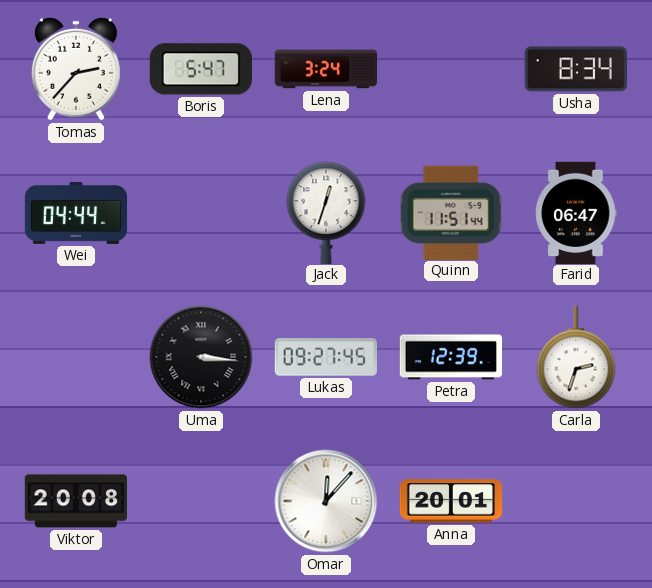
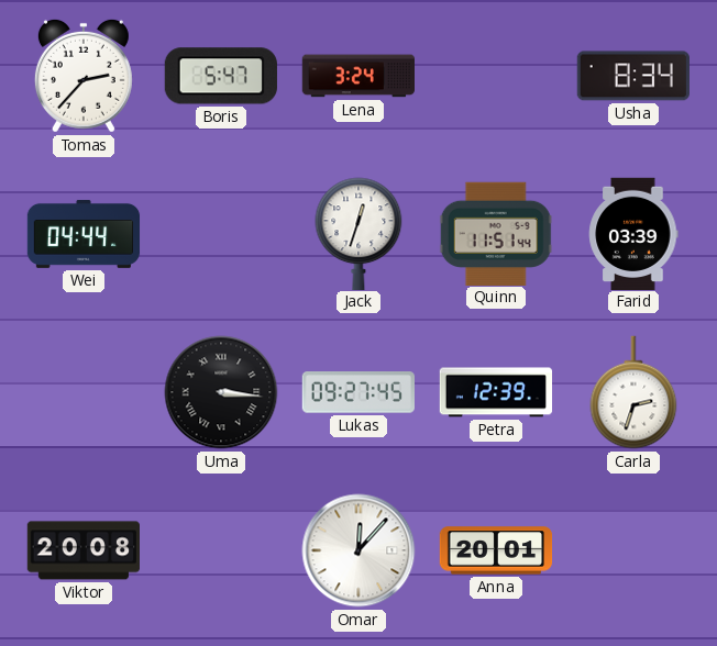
Farid: 06:47 -> 03:39 (633, 233)
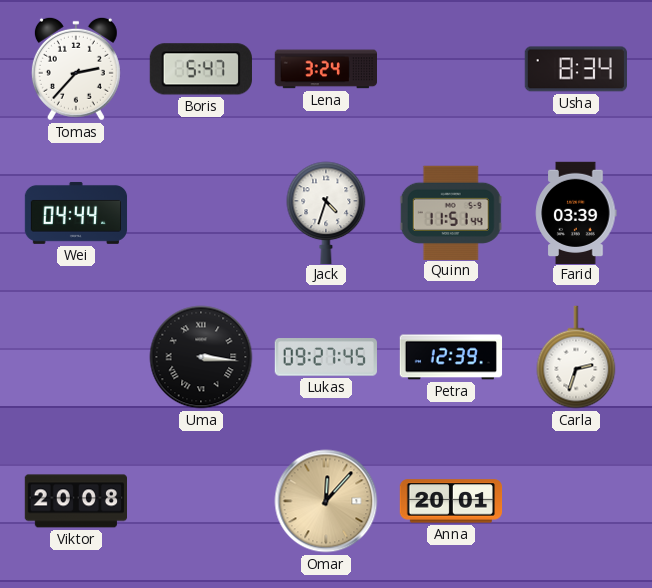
Jack: 12:33 -> 4:33 (326, 212)
Omar dial: white -> champagne (326, 501)
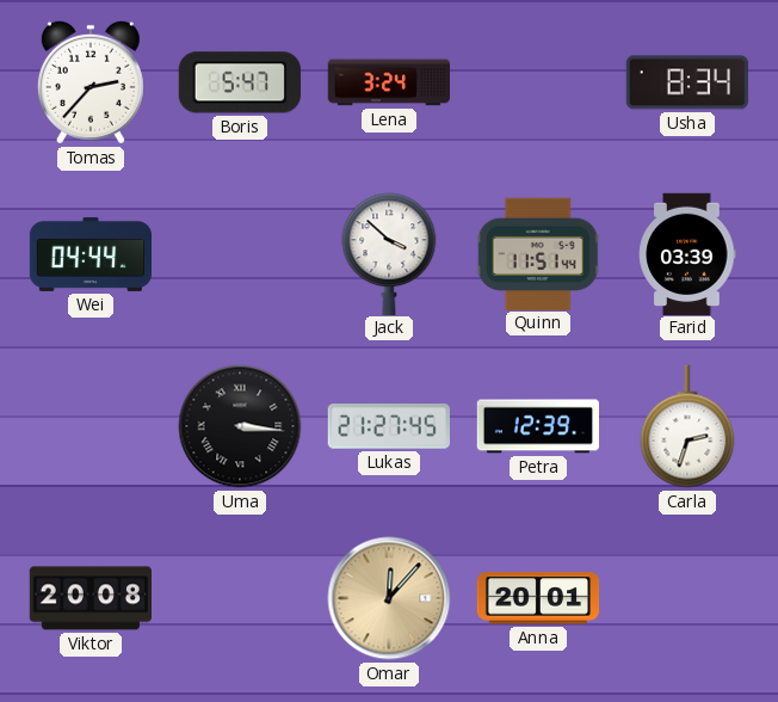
Jack: 4:33 -> 3:52 (389, 253)
Lukas: 09:27 -> 21:27 (389, 426)
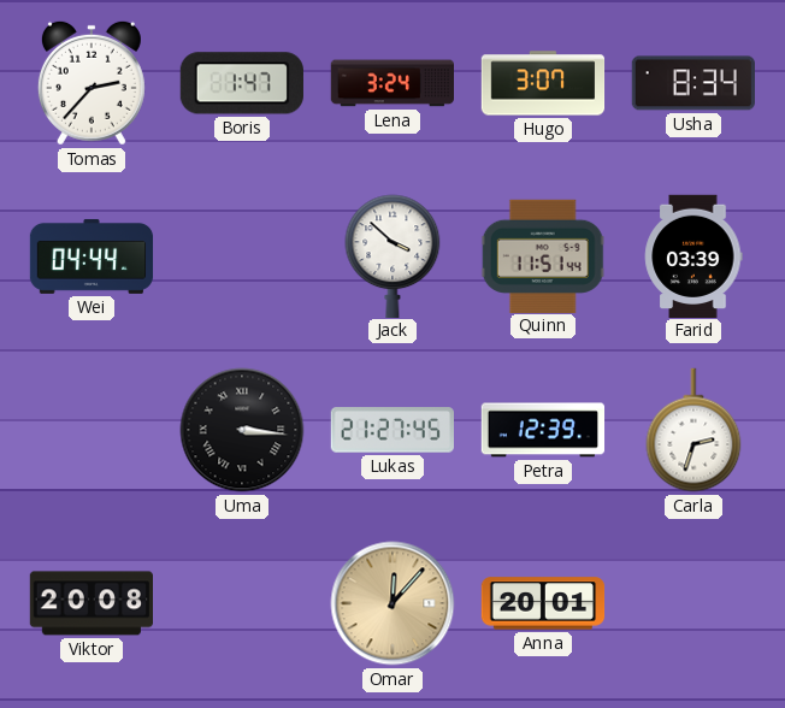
Boris: 5:47 -> 1:47 (242, 83)
Hugo: none -> 3:07 (543, 83)
